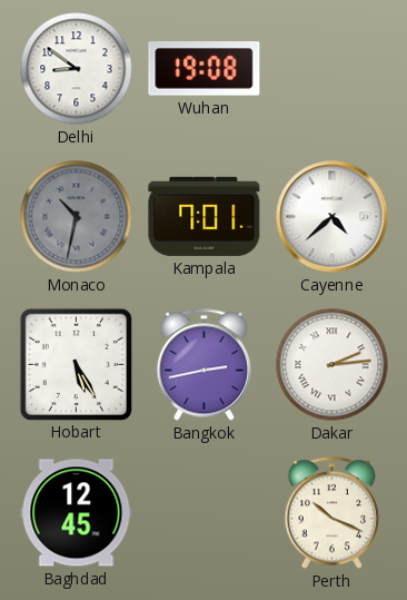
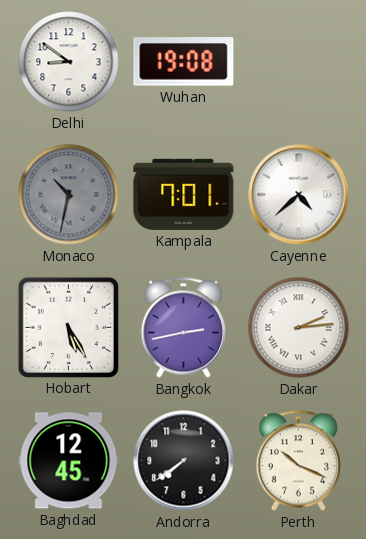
Andorra: none -> 7:39 (184, 461)
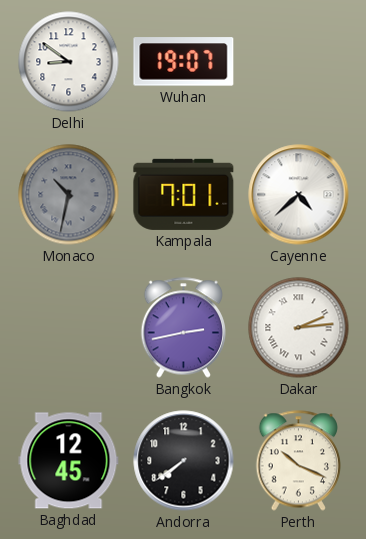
Wuhan: 19:08 -> 19:07 (184, 62)
Hobart: 5:25 -> none (68, 327)
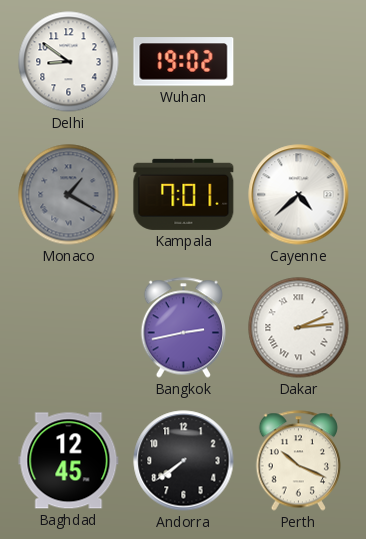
Wuhan: 19:07 -> 19:02 (184, 62)
Monaco: 10:32 -> 1:20 (69, 195)
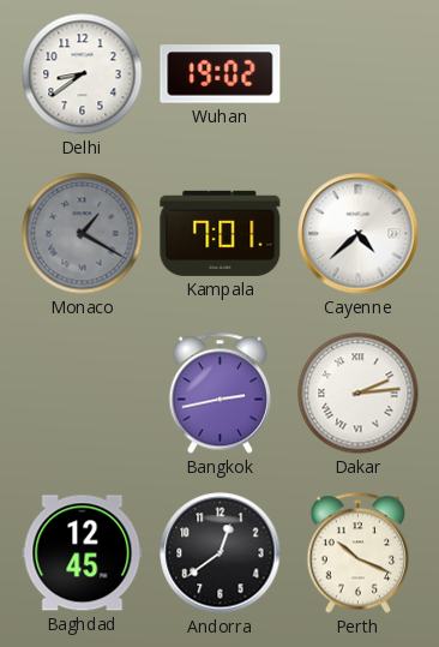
Delhi: 8:51 -> 8:39 (83, 74)
Andorra: 7:39 -> 12:39 (221, 553)
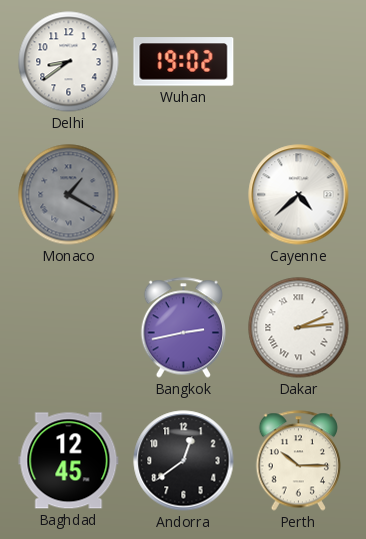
Kampala: 7:01 -> none (221, 233)
Perth: 10:19 -> 10:15 (298, 461)
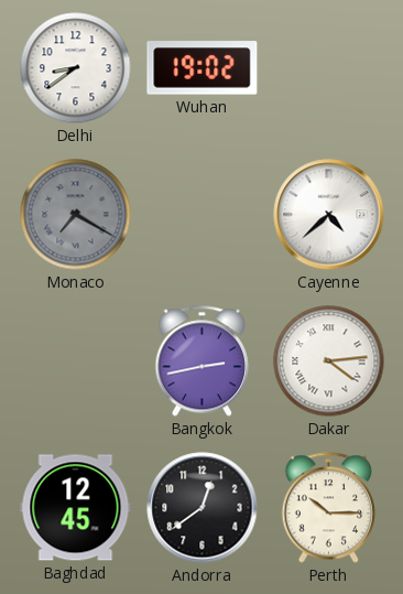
Monaco: 1:20 -> 7:20 (76, 215)
Dakar: 2:14 -> 4:14 (329, 361)
